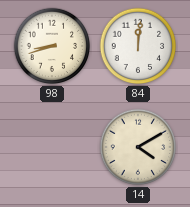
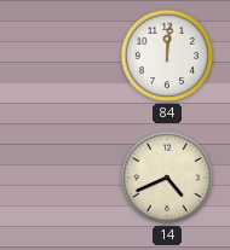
98: 8:42 -> none (52, 46)
14: 4:10 -> 4:41 (167, 178)
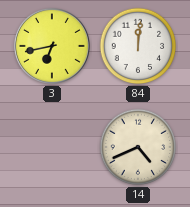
3: none -> 6:43 (52, 46)
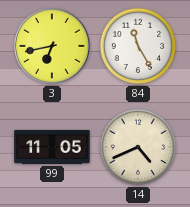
84: 12:01 -> 11:25 (138, 46)
99: none -> 11:05 (52, 147)
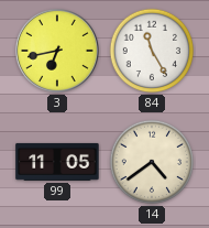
14: 4:41 -> 4:39 (152, 162)
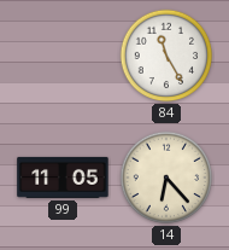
3: 6:43 -> none (57, 51)
14: 4:39 -> 6:23 (166, 178)
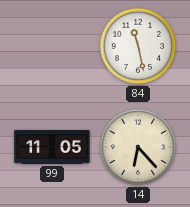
84: 11:25 -> 11:28 (138, 46)
